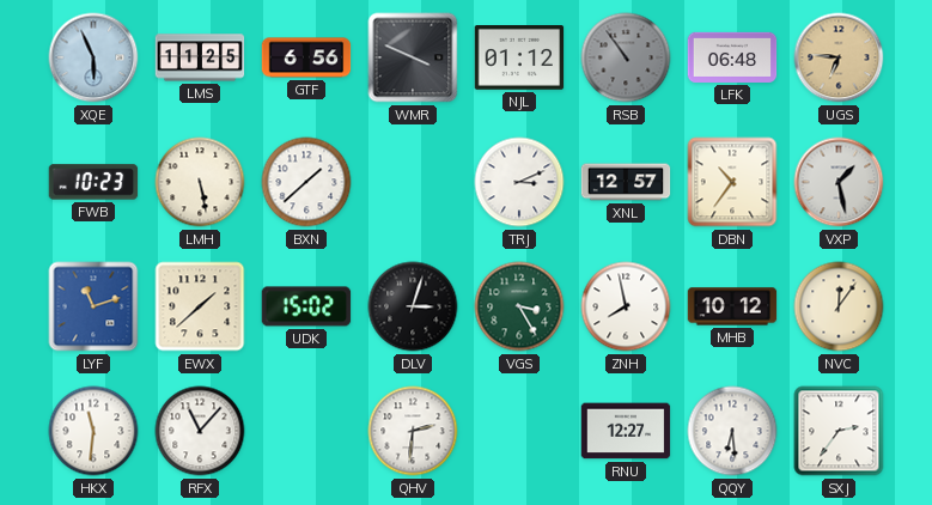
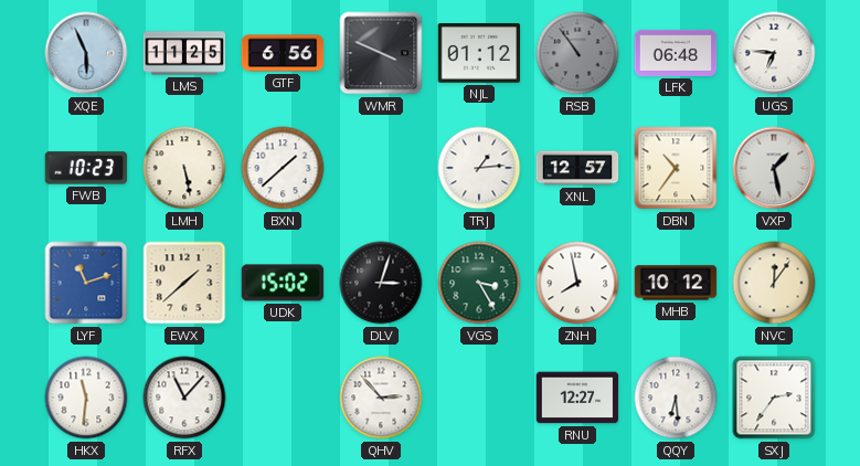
UGS dial: champagne -> white (774, 53)
TRJ: 3:11 -> 1:14 (479, 168)
QHV: 2:31 -> 2:53 (381, 398)
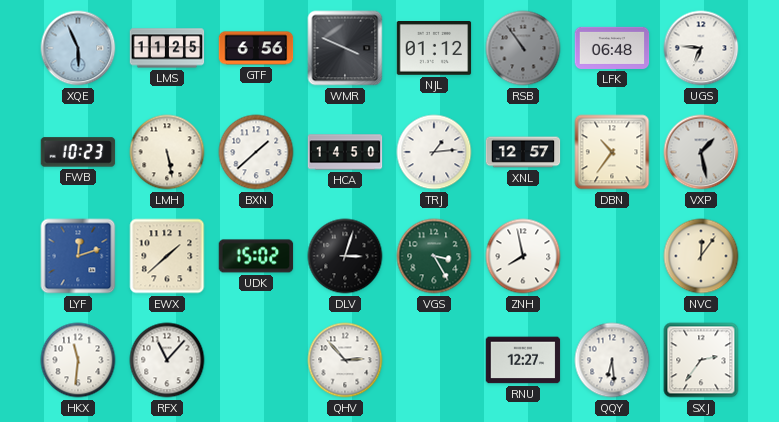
HCA: none -> 14:50 (345, 152)
LYF: 11:12 -> 12:12 (78, 256)
MHB: 10:12 -> none (676, 283)
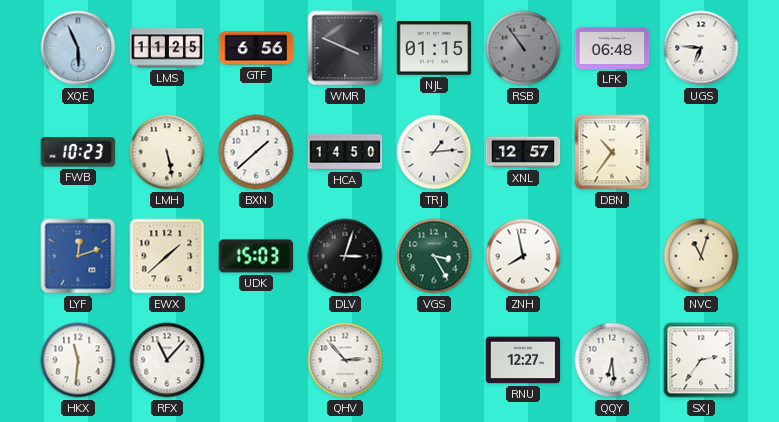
NJL: 01:12 -> 01:15 (434, 49)
VXP: 1:28 -> none (701, 152)
UDK: 15:02 -> 15:03 (256, 256)
NVC: 12:06 -> 11:03 (701, 256)
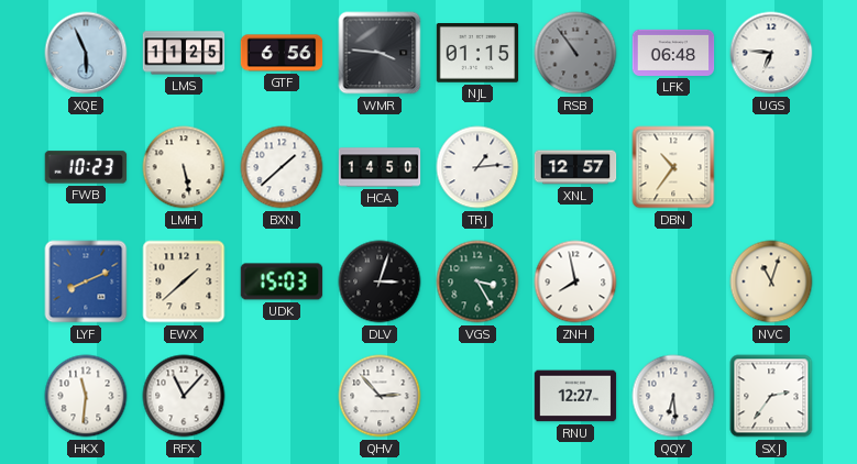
WMR: 3:49 -> 3:46 (380, 53)
LYF: 12:12 -> 8:11 (86, 281)
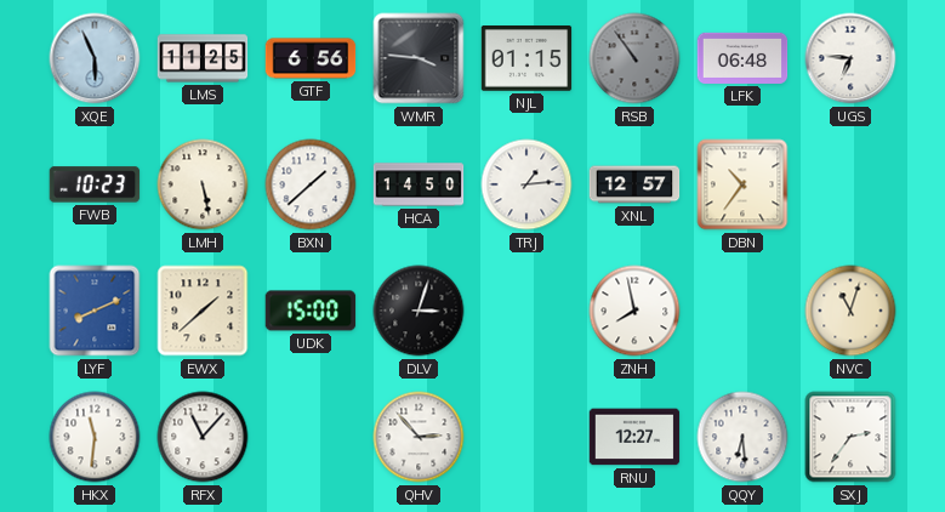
UDK: 15:03 -> 15:00 (311, 311)
VGS: 3:25 -> none (477, 281)
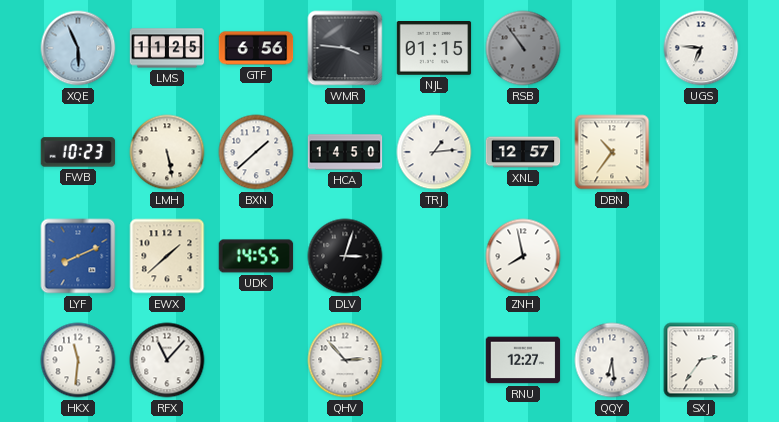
LFK: 06:48 -> none (742, 58)
UDK: 15:00 -> 14:55 (256, 256)
NVC: 11:03 -> none (850, 311)
